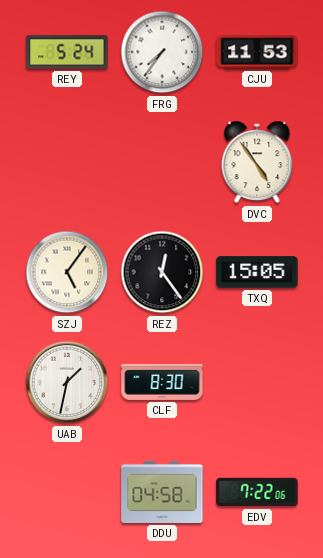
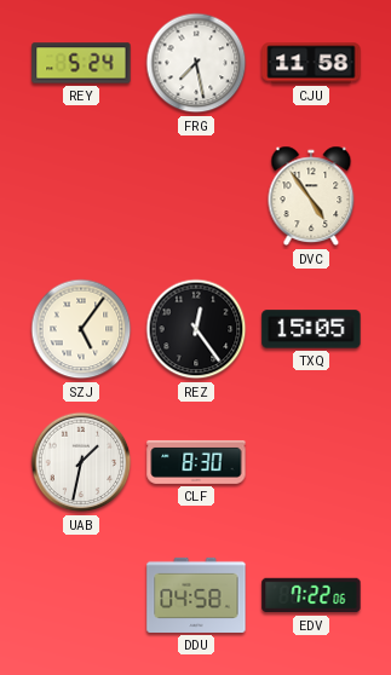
FRG: 7:36 -> 7:28 (196, 63)
CJU: 11:53 -> 11:58 (311, 63)
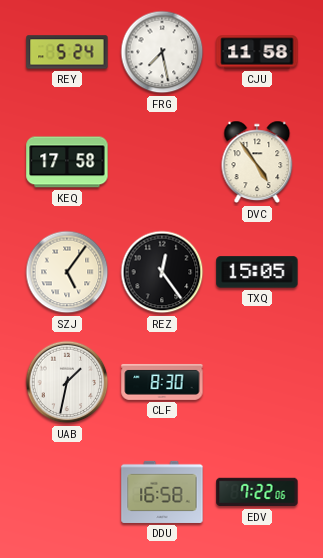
KEQ: none -> 17:58 (67, 162)
DDU: 04:58 -> 16:58 (162, 492)
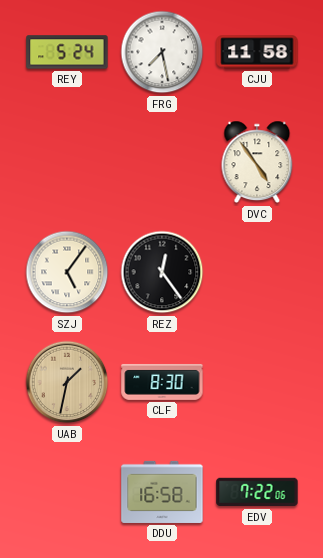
KEQ: 17:58 -> none (67, 162)
TXQ: 15:05 -> none (257, 272)
UAB dial: white -> champagne (67, 382)
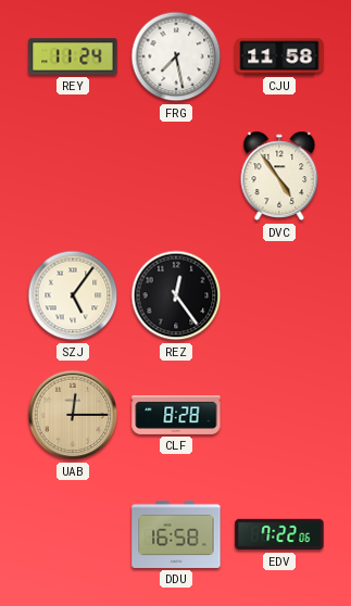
REY: 5:24 -> 11:24 (73, 56)
UAB: 1:32 -> 12:15 (73, 415)
CLF: 8:30 -> 8:28 (176, 415)
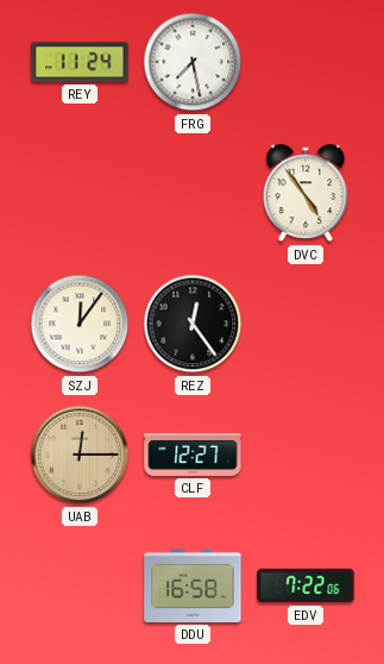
CJU: 11:58 -> none (279, 56)
SZJ: 5:06 -> 12:06 (80, 324)
CLF: 8:28 -> 12:27 (193, 455)
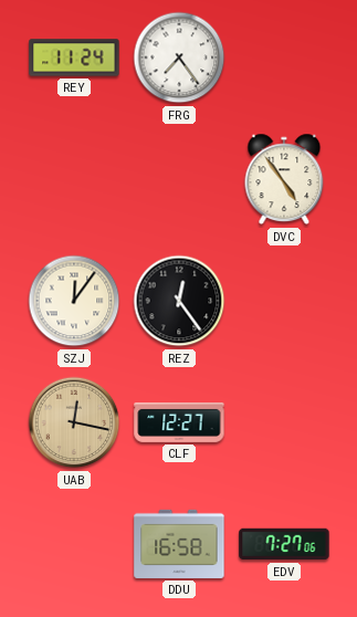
FRG: 7:28 -> 7:24 (179, 57)
UAB: 12:15 -> 12:17 (74, 422)
EDV: 7:22 -> 7:27 (284, 544)
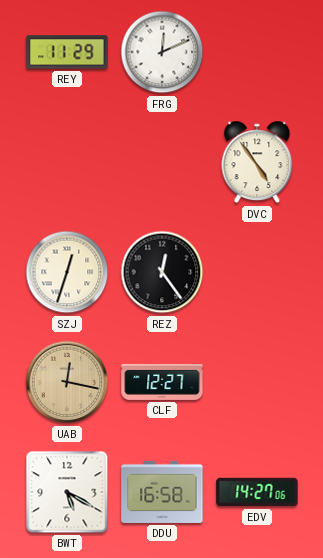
REY: 11:24 -> 11:29 (67, 52)
FRG: 7:24 -> 12:11 (162, 52)
SZJ: 12:06 -> 12:33 (67, 272)
BWT: none -> 5:20 (67, 492)
EDV: 7:27 -> 14:27 (257, 492)
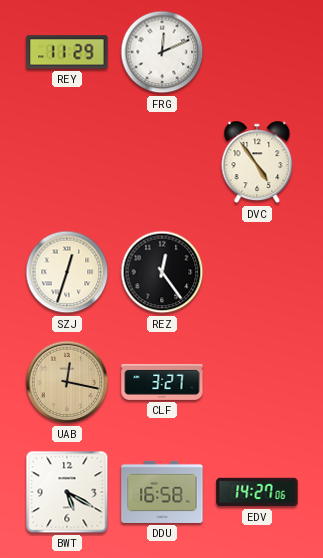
CLF: 12:27 -> 3:27 (162, 382)
